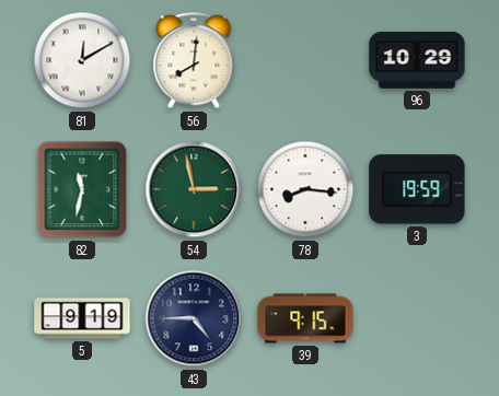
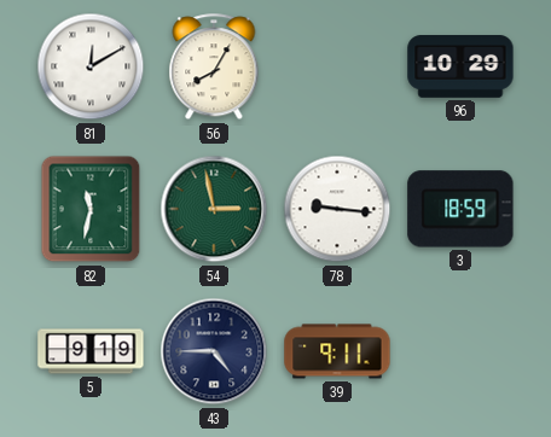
56: 8:01 -> 8:05 (214, 68)
78: 8:16 -> 9:16 (337, 209)
3: 19:59 -> 18:59 (460, 209)
39: 9:15 -> 9:11 (337, 351)
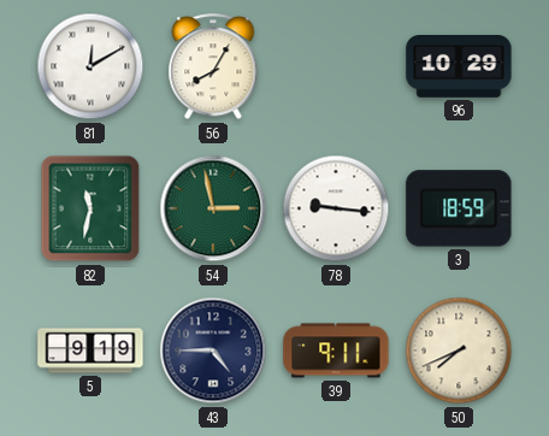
50: none -> 7:41 (459, 350)
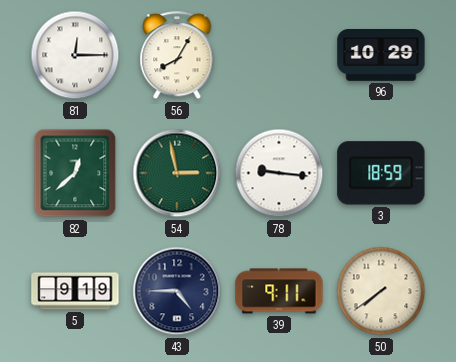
81: 12:10 -> 12:15 (75, 55)
82: 11:32 -> 12:38 (75, 173)
50: 7:41 -> 7:39 (381, 291)
